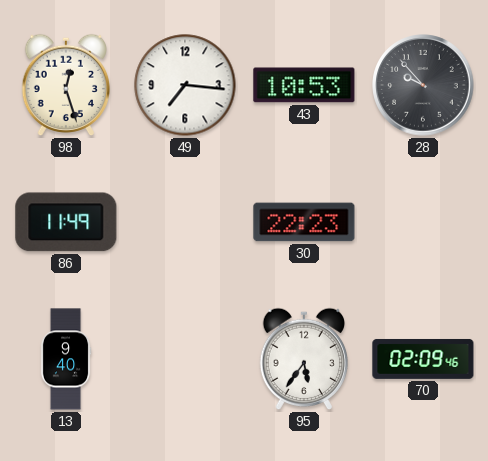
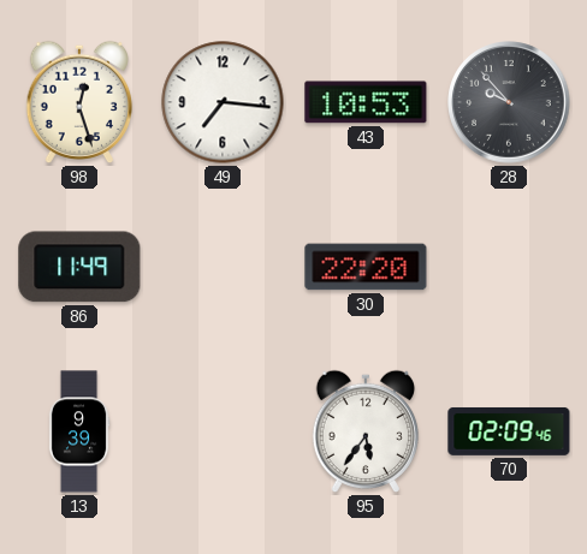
30: 22:23 -> 22:20 (366, 267)
13: 9:40 -> 9:39 (79, 431)
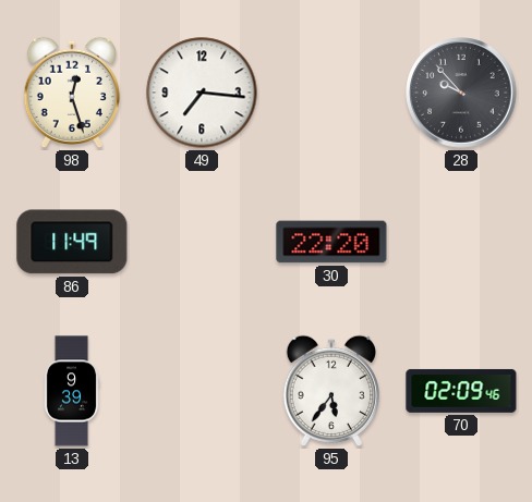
43: 10:53 -> none (366, 102)
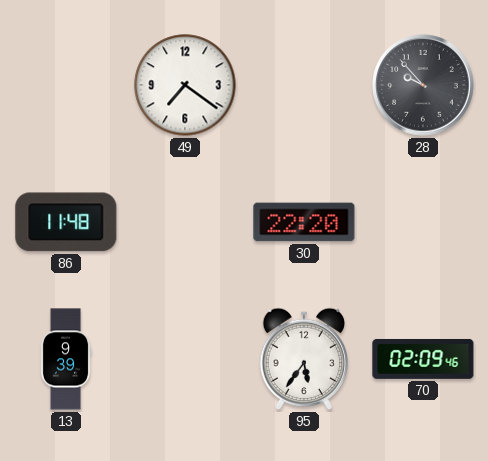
98: 12:27 -> none (71, 93)
49: 7:16 -> 7:21 (185, 85)
86: 11:49 -> 11:48 (66, 222)
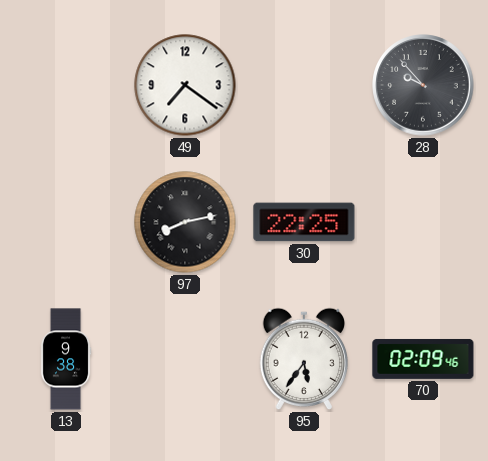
86: 11:48 -> none (66, 222)
97: none -> 8:13 (185, 222)
30: 22:20 -> 22:25 (304, 222)
13: 9:39 -> 9:38 (66, 359)
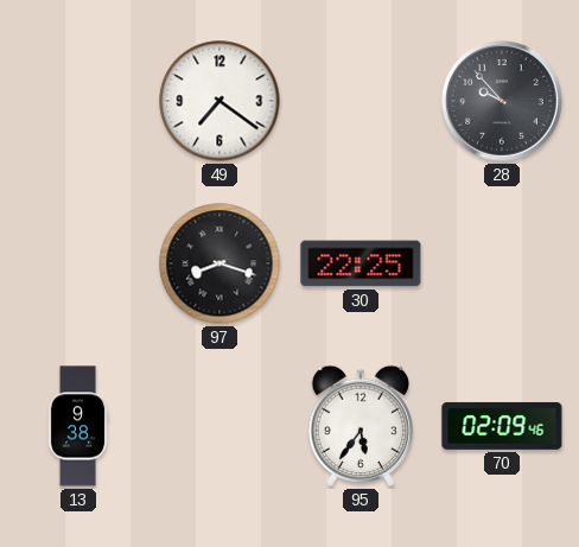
97: 8:13 -> 8:18 (219, 263)
